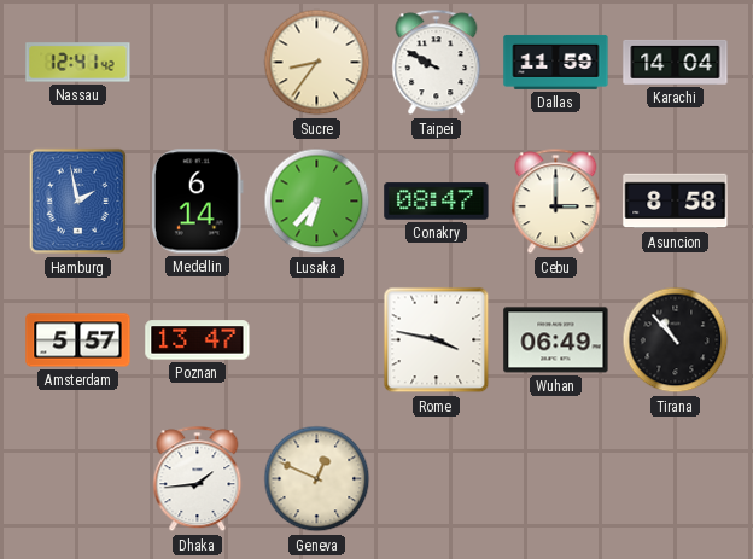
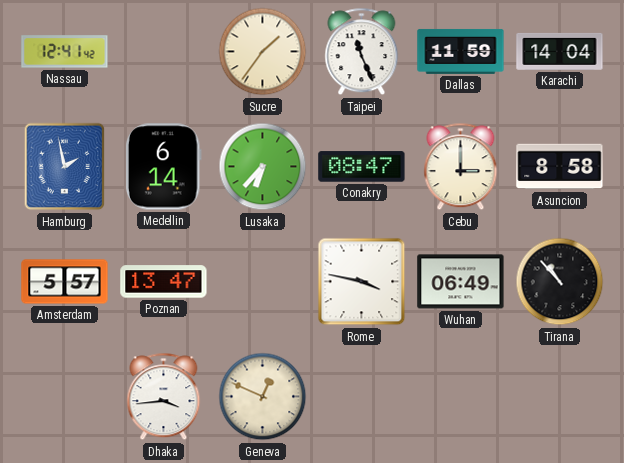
Sucre: 8:36 -> 1:36 (263, 52)
Taipei: 9:50 -> 11:26 (362, 52)
Dhaka: 1:44 -> 3:44 (164, 397)
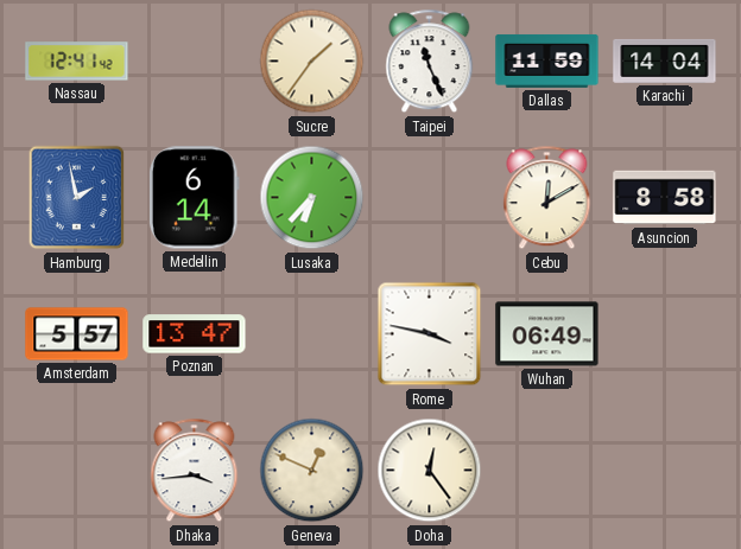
Conakry: 08:47 -> none (362, 167)
Cebu: 3:00 -> 12:10 (547, 198)
Tirana: 10:53 -> none (560, 282)
Doha: none -> 12:24 (430, 471)
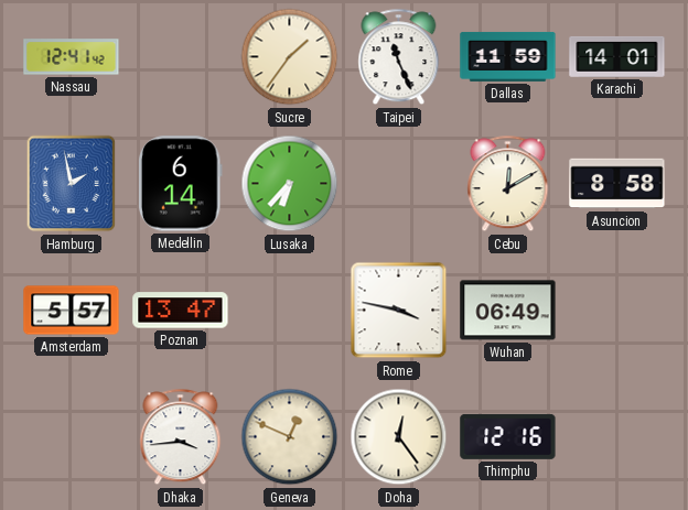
Karachi: 14:04 -> 14:01 (617, 56)
Thimphu: none -> 12:16 (508, 436)
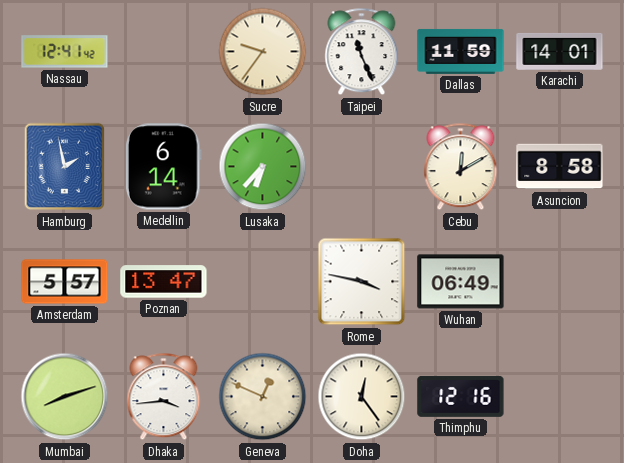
Sucre: 1:36 -> 9:36 (263, 52)
Mumbai: none -> 8:12 (65, 397)
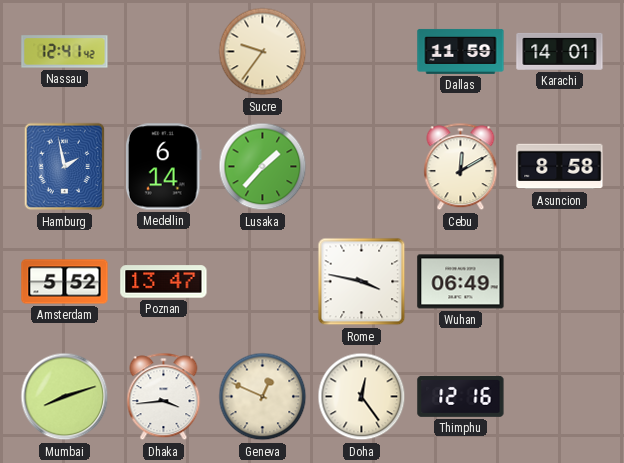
Taipei: 11:26 -> none (362, 52)
Lusaka: 6:37 -> 1:37 (263, 167)
Amsterdam: 5:57 -> 5:52 (65, 282)
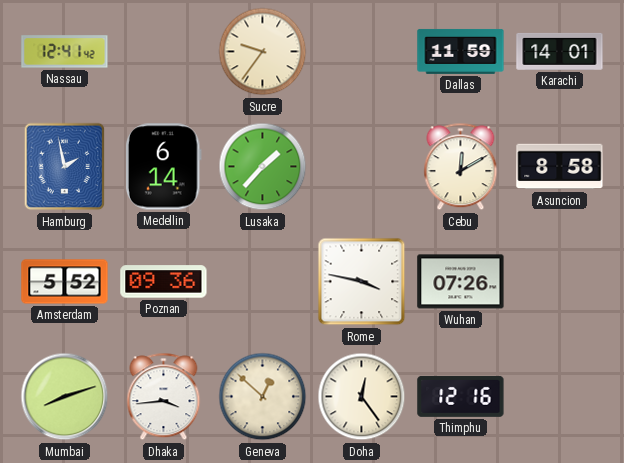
Poznan: 13:47 -> 09:36 (164, 282)
Wuhan: 06:49 -> 07:26 (461, 282)
Geneva: 12:49 -> 12:52 (263, 397)
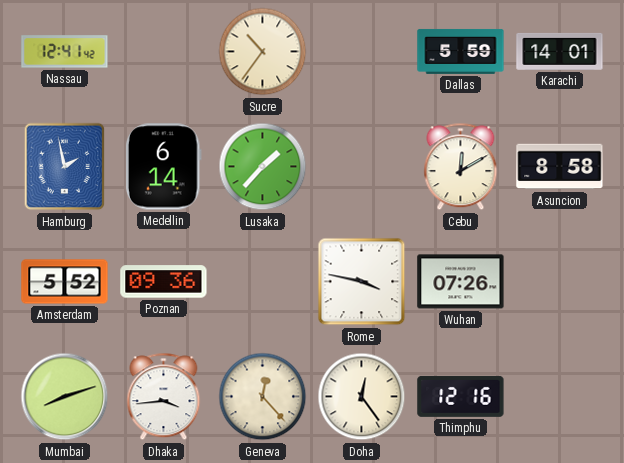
Sucre: 9:36 -> 10:36 (263, 52)
Dallas: 11:59 -> 5:59 (461, 52)
Geneva: 12:52 -> 12:23 (263, 397)
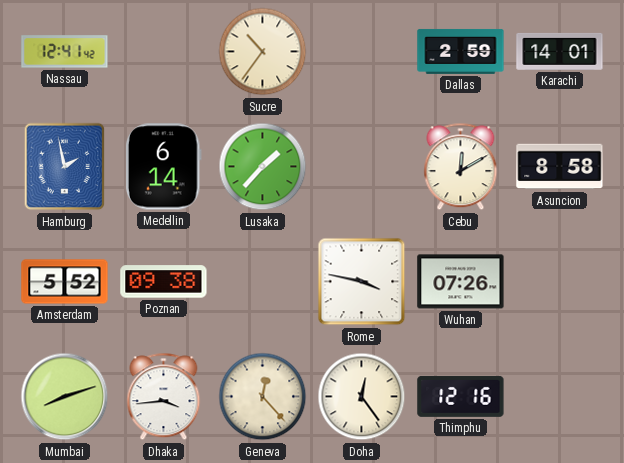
Dallas: 5:59 -> 2:59 (461, 52)
Poznan: 09:36 -> 09:38 (164, 282)
